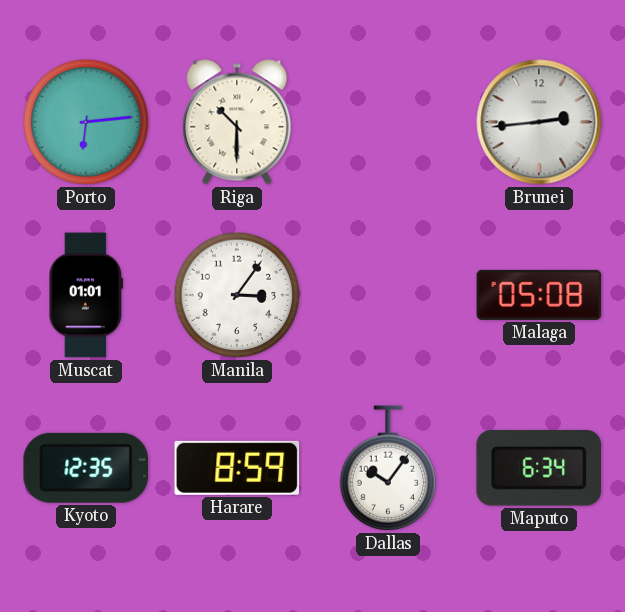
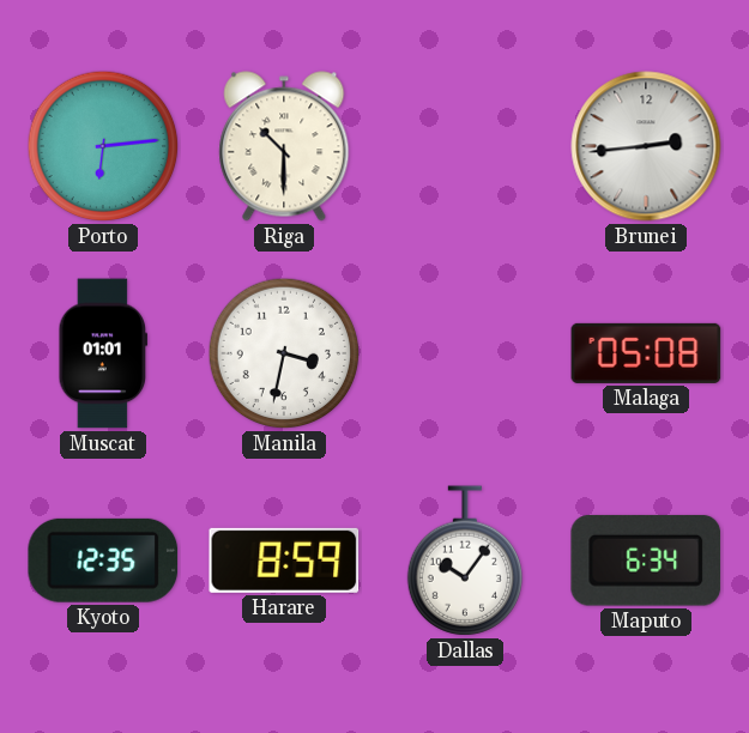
Manila: 3:06 -> 3:32 (284, 353)
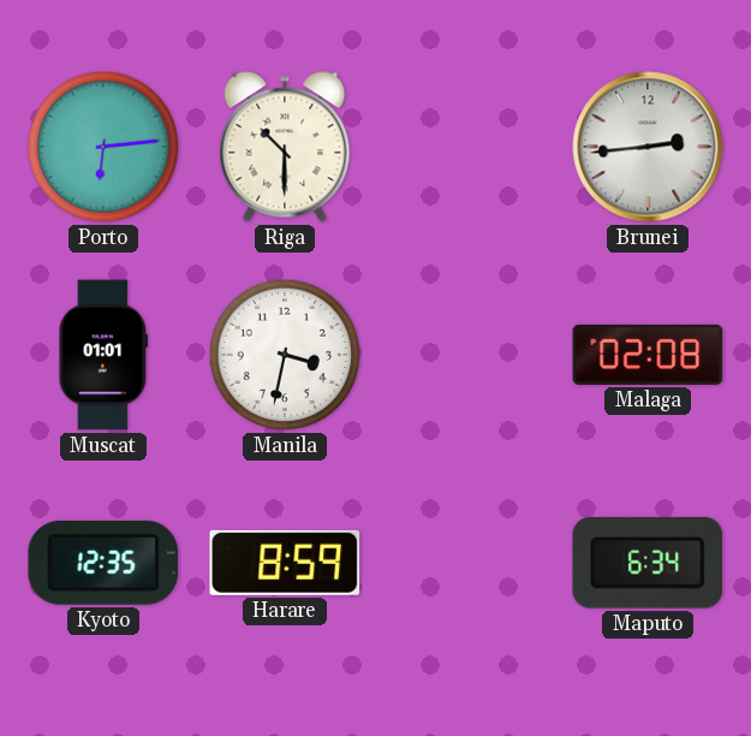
Malaga: 05:08 -> 02:08 (648, 355)
Dallas: 10:06 -> none (464, 561)
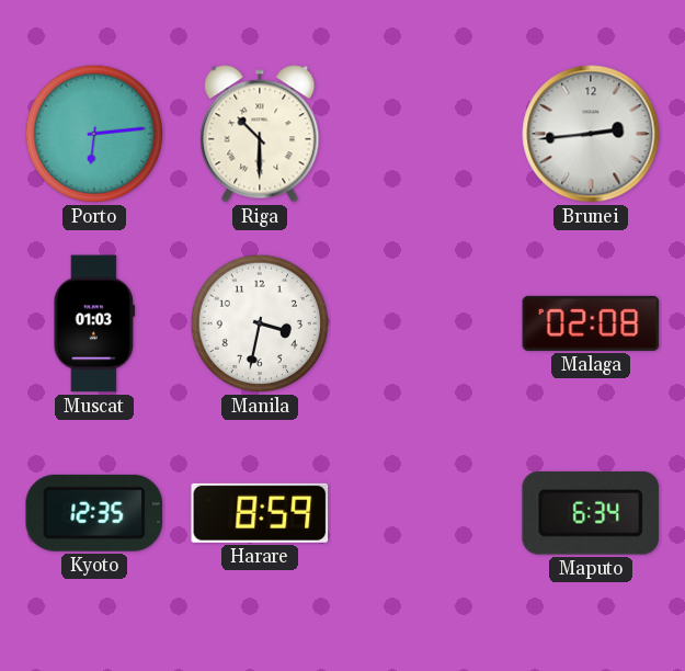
Muscat: 01:01 -> 01:03 (94, 323)
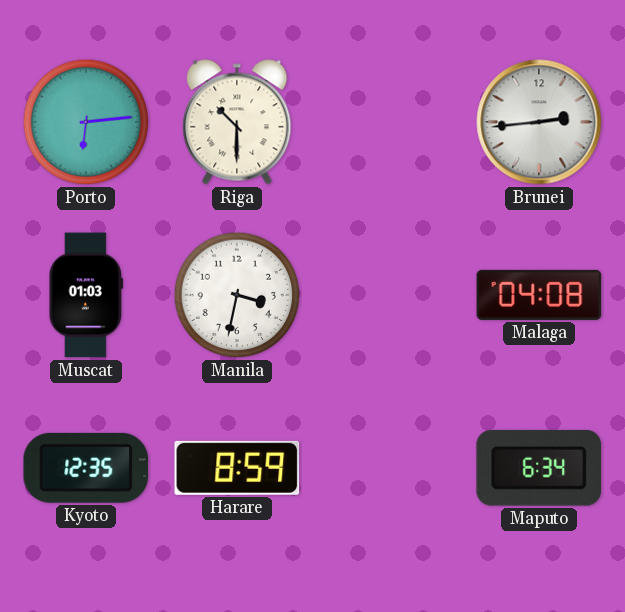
Malaga: 02:08 -> 04:08 (539, 295)
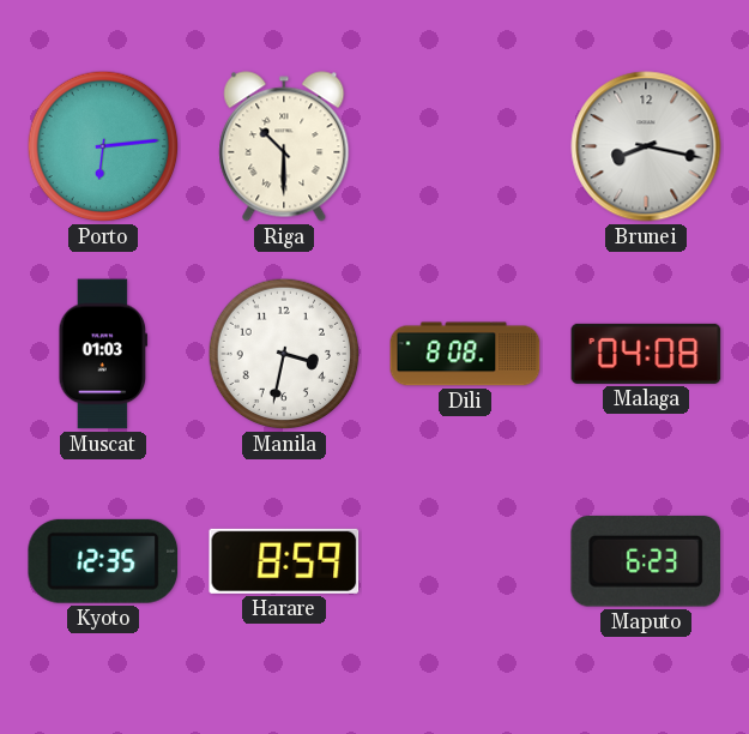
Brunei: 2:44 -> 8:17 (646, 146)
Dili: none -> 8:08 (465, 354)
Maputo: 6:34 -> 6:23 (646, 561)
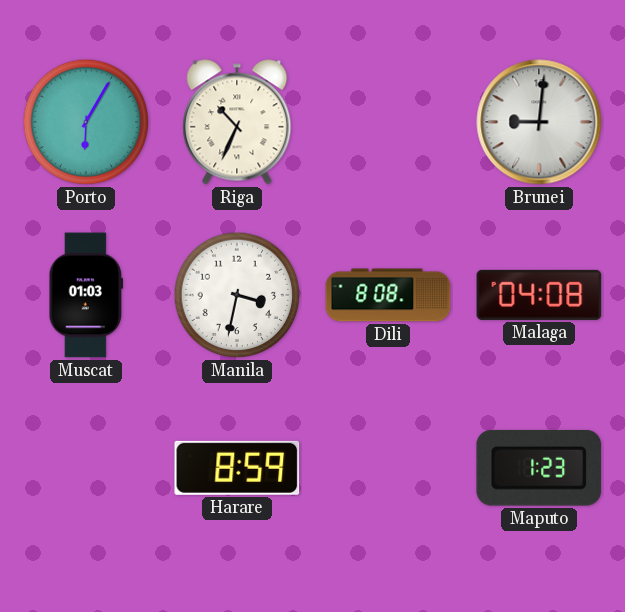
Porto: 6:14 -> 6:05 (86, 122)
Riga: 10:30 -> 10:34 (237, 122)
Brunei: 8:17 -> 9:01 (539, 122)
Kyoto: 12:35 -> none (103, 561)
Maputo: 6:23 -> 1:23 (539, 468)
